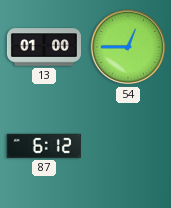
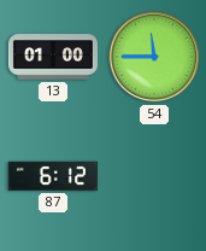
54: 12:45 -> 11:45 (154, 57)
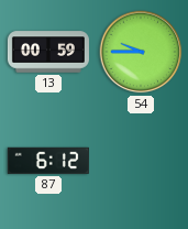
13: 01:00 -> 00:59 (48, 52)
54: 11:45 -> 9:45 (141, 52)
